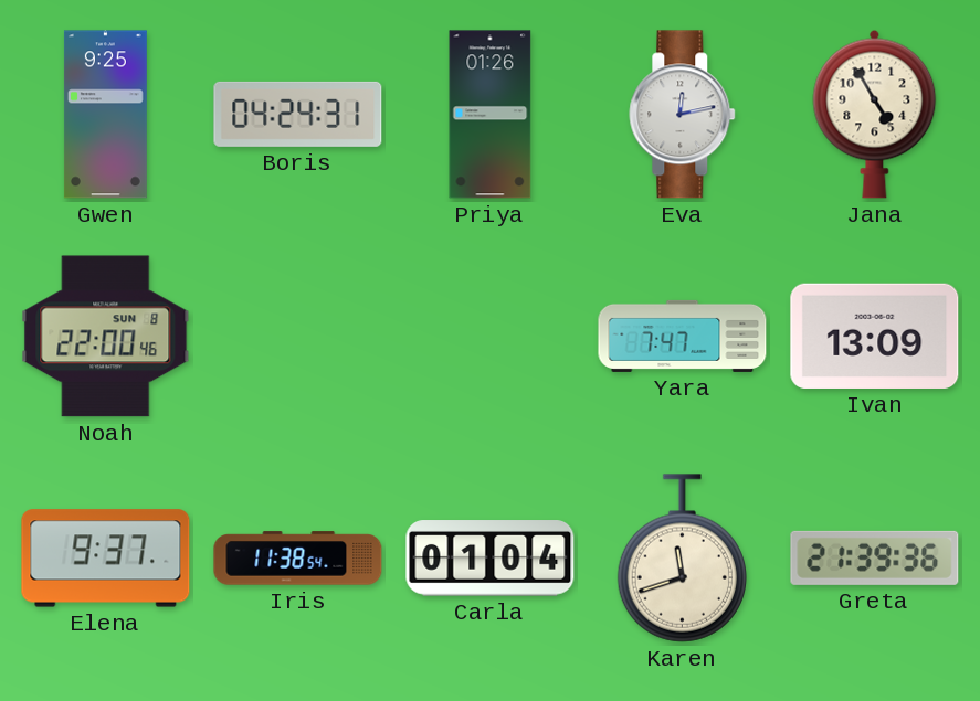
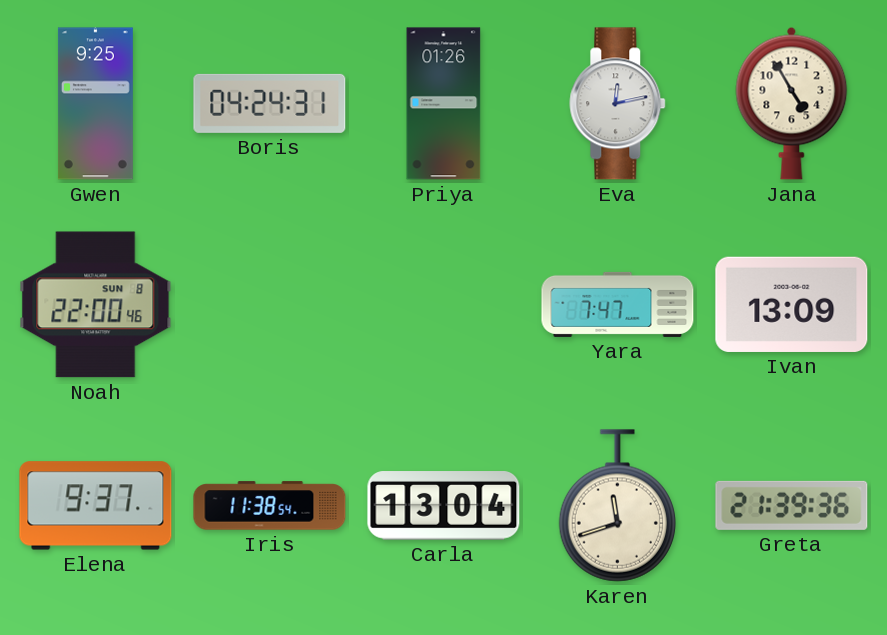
Carla: 01:04 -> 13:04 (444, 506)
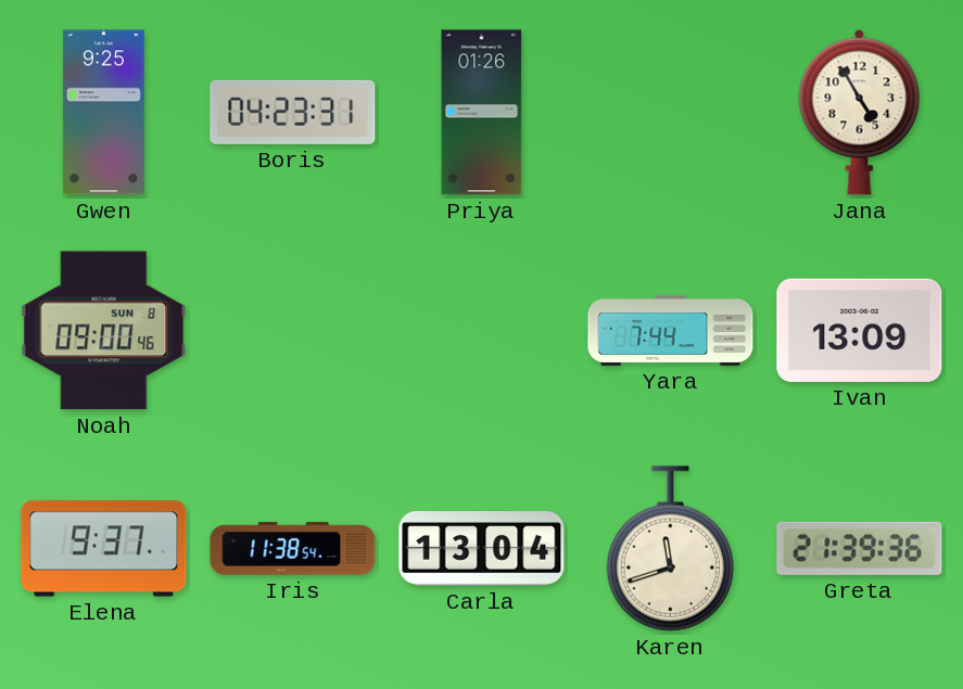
Boris: 04:24 -> 04:23 (293, 112)
Eva: 12:13 -> none (618, 104)
Noah: 22:00 -> 09:00 (104, 331)
Yara: 7:47 -> 7:44 (671, 330)
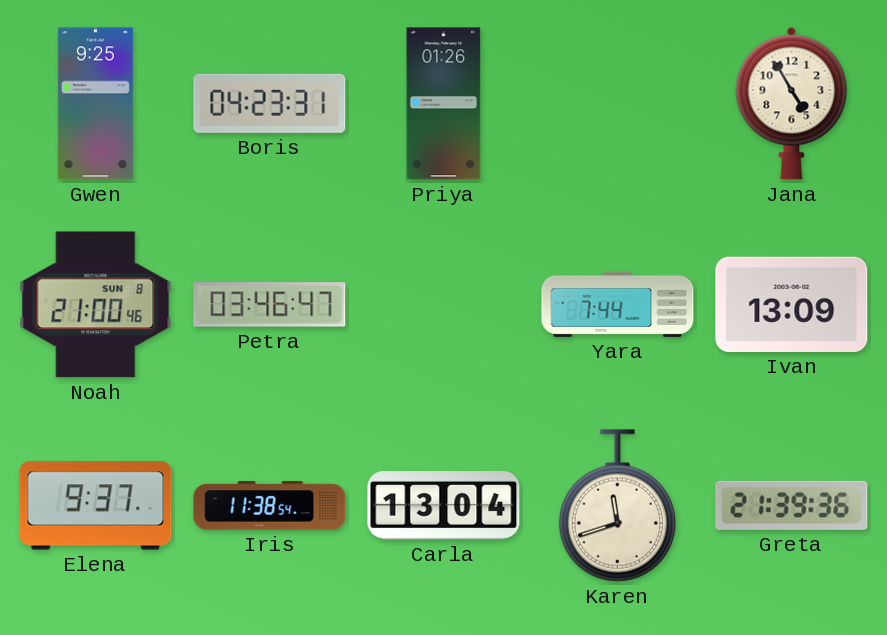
Noah: 09:00 -> 21:00 (96, 305)
Petra: none -> 03:46 (270, 305)
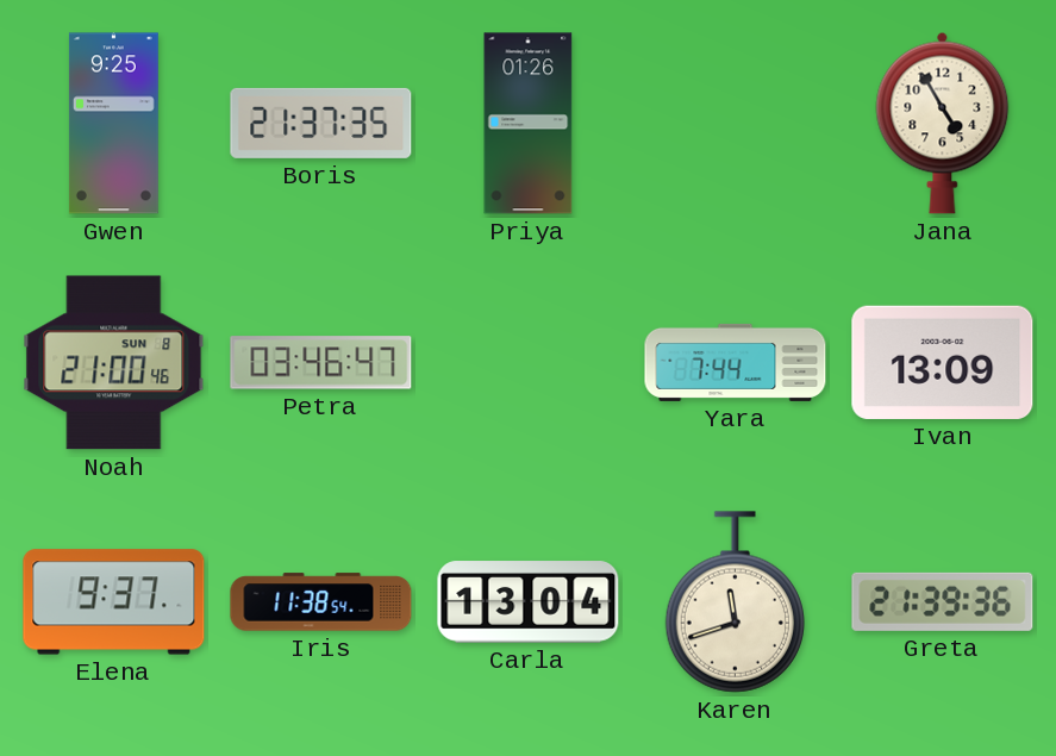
Boris: 04:23 -> 21:37 (321, 123)
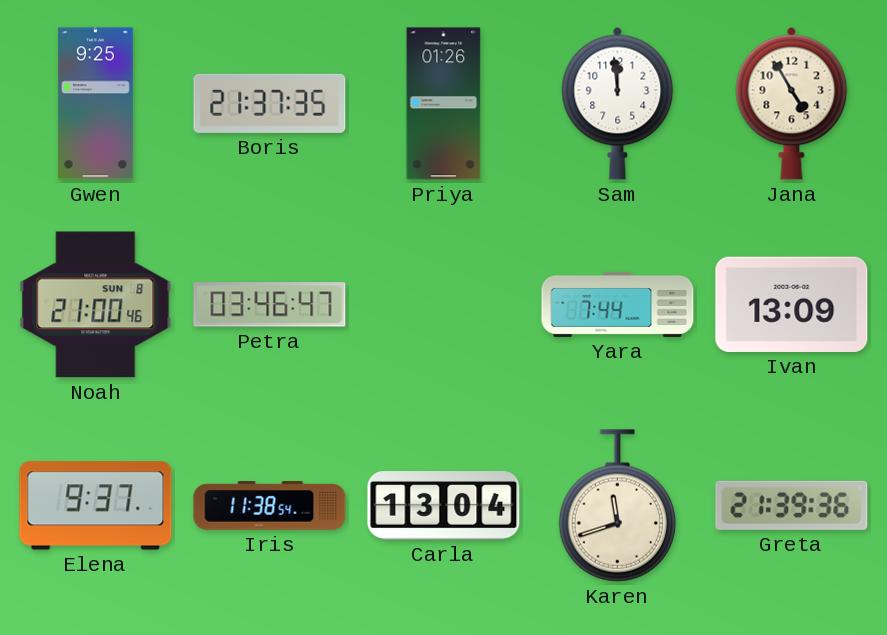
Sam: none -> 11:59 (618, 103)
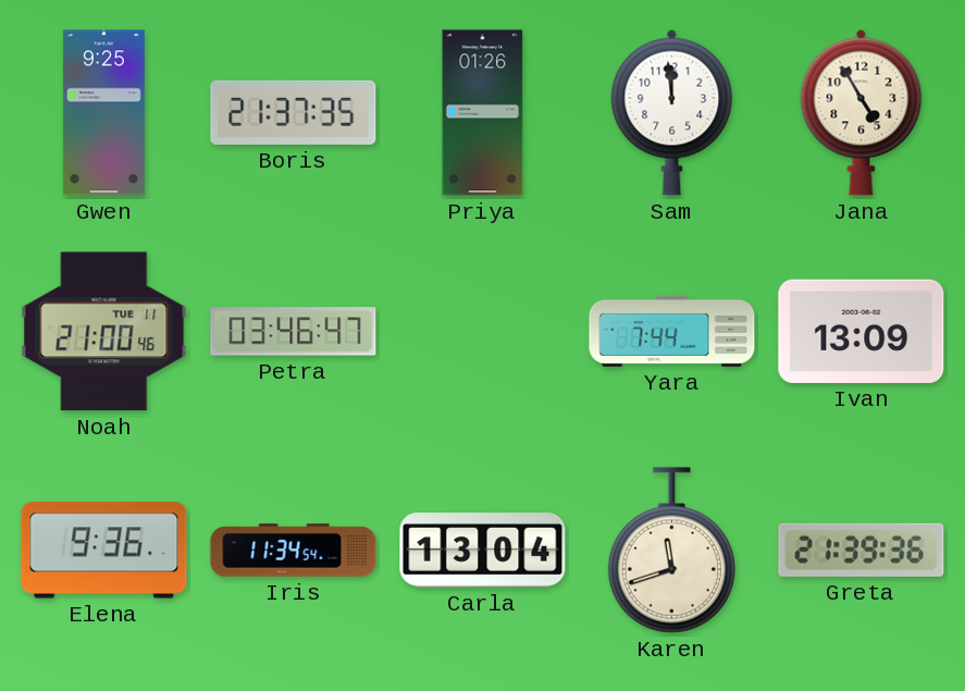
Noah date: SUN 8 -> TUE 11 (104, 332)
Elena: 9:37 -> 9:36 (104, 551)
Iris: 11:38 -> 11:34 (294, 551)
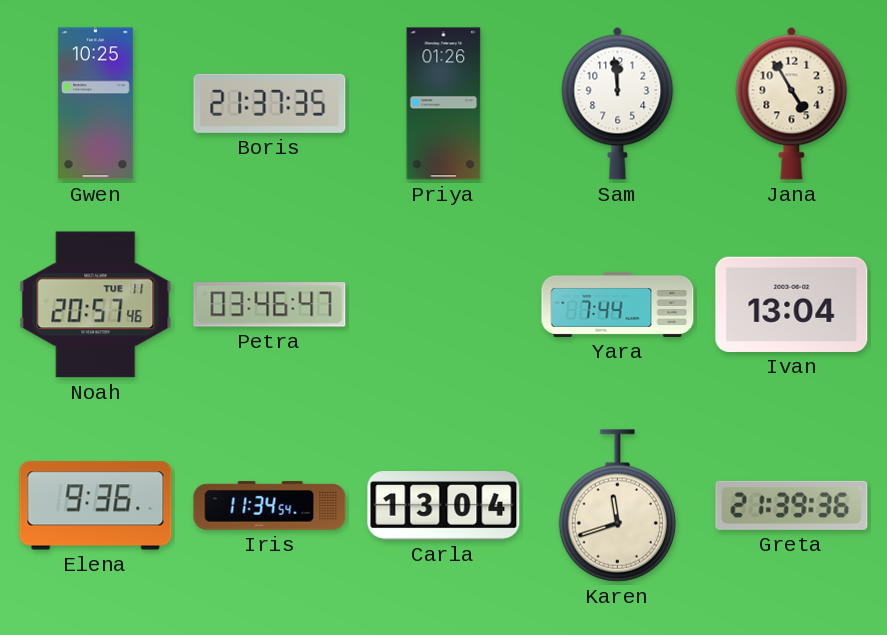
Gwen: 9:25 -> 10:25 (95, 104)
Noah: 21:00 -> 20:57 (96, 305)
Ivan: 13:09 -> 13:04 (792, 304)
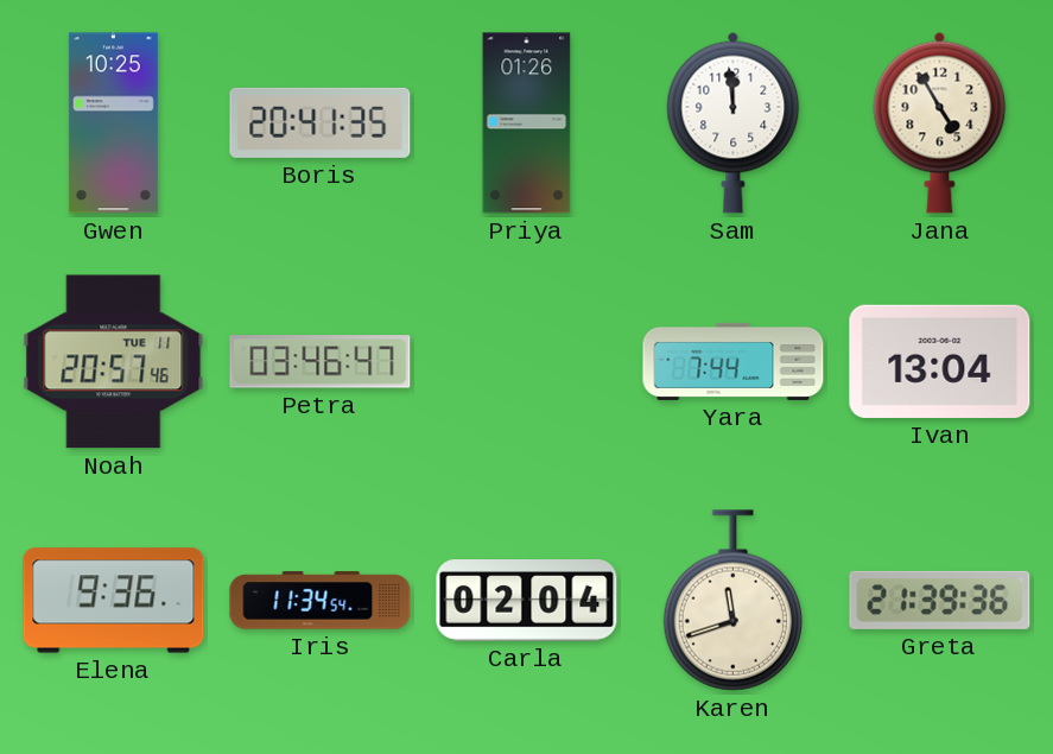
Boris: 21:37 -> 20:41 (321, 122)
Carla: 13:04 -> 02:04 (527, 601)
